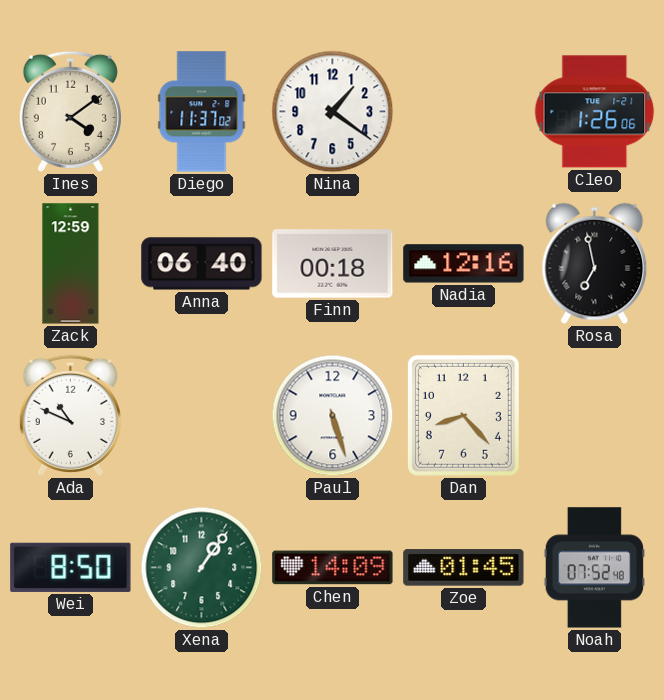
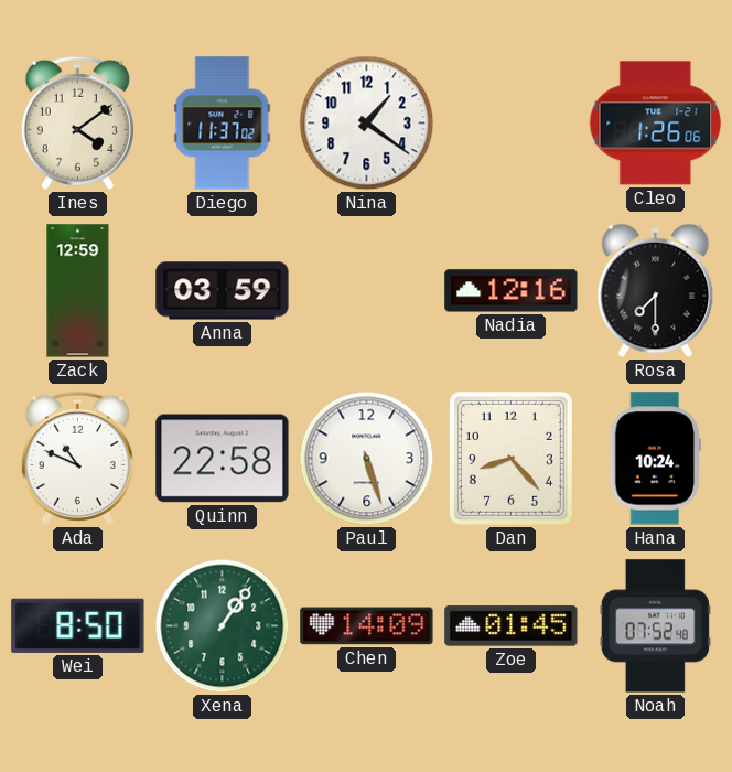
Anna: 06:40 -> 03:59 (223, 291)
Finn: 00:18 -> none (333, 264)
Rosa: 6:58 -> 7:30 (656, 291)
Quinn: none -> 22:58 (223, 459)
Hana: none -> 10:24 (655, 459)
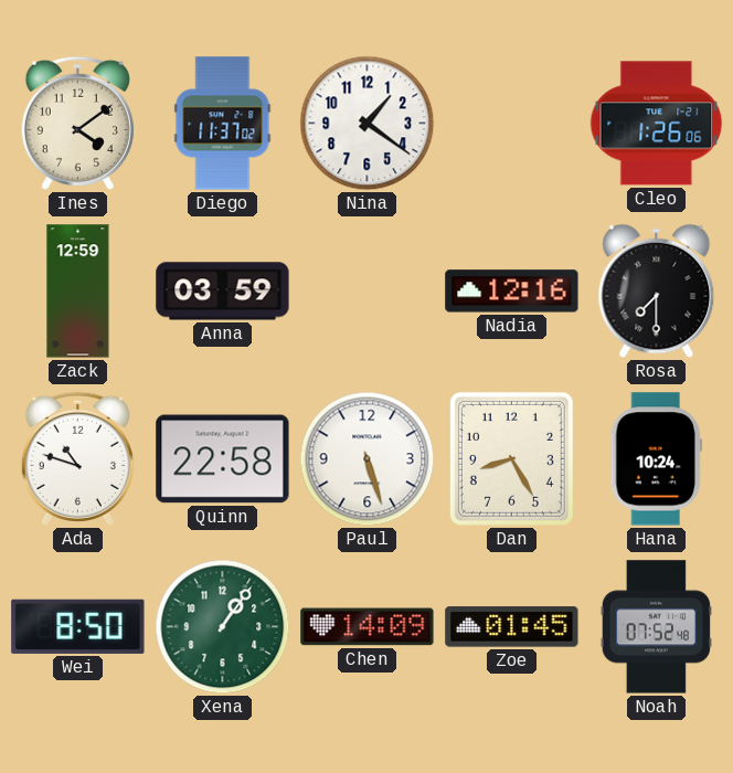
Ada: 10:49 -> 10:48 (77, 458)
Dan: 8:23 -> 8:25 (511, 458)
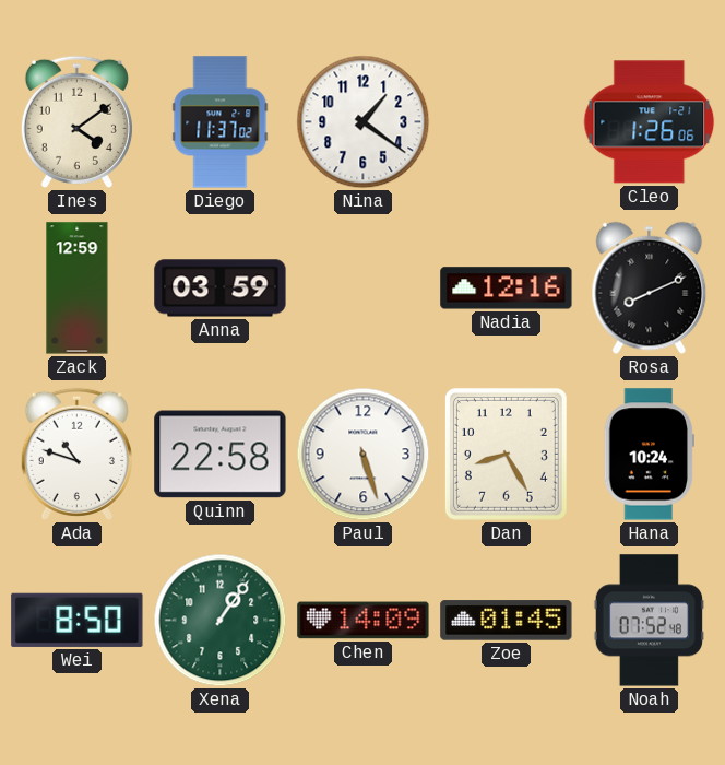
Rosa: 7:30 -> 8:11 (650, 289)
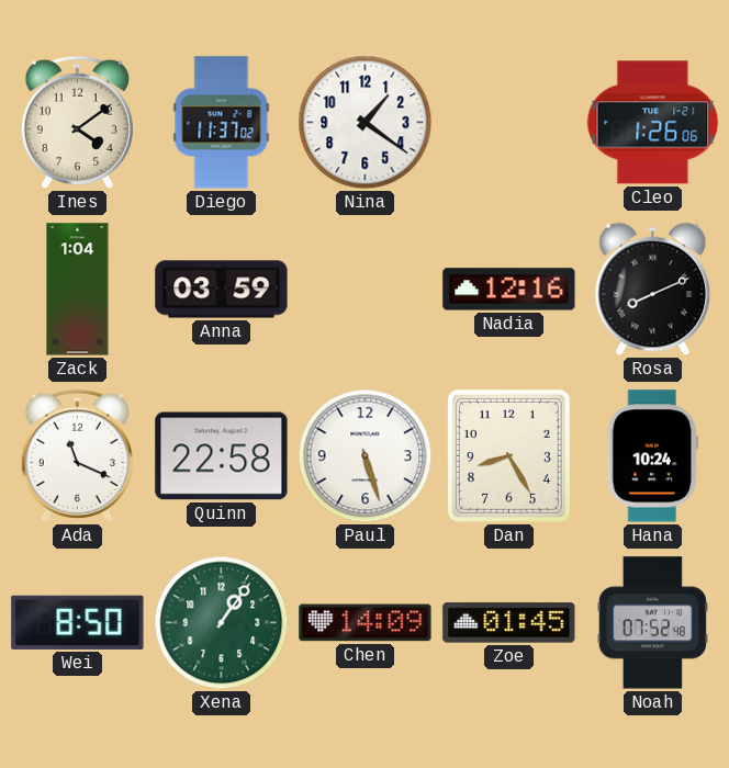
Zack: 12:59 -> 1:04 (78, 290)
Ada: 10:48 -> 11:19 (77, 455)
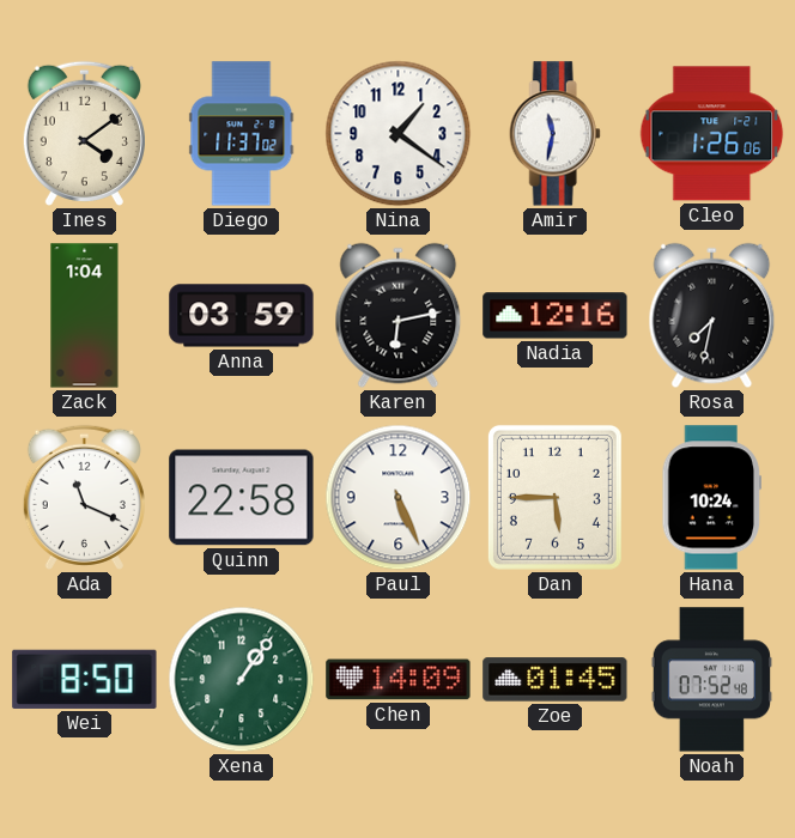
Amir: none -> 11:32 (554, 134)
Karen: none -> 6:13 (399, 316)
Rosa: 8:11 -> 7:32 (712, 316)
Paul: 5:27 -> 5:26 (399, 498)
Dan: 8:25 -> 5:45 (554, 497)
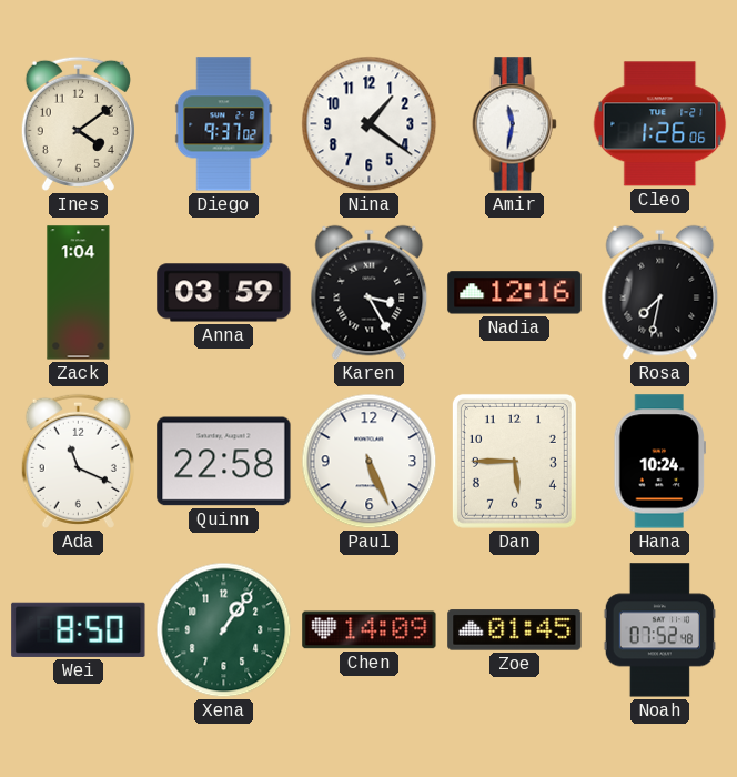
Diego: 11:37 -> 9:37 (224, 124)
Karen: 6:13 -> 3:25 (370, 293)
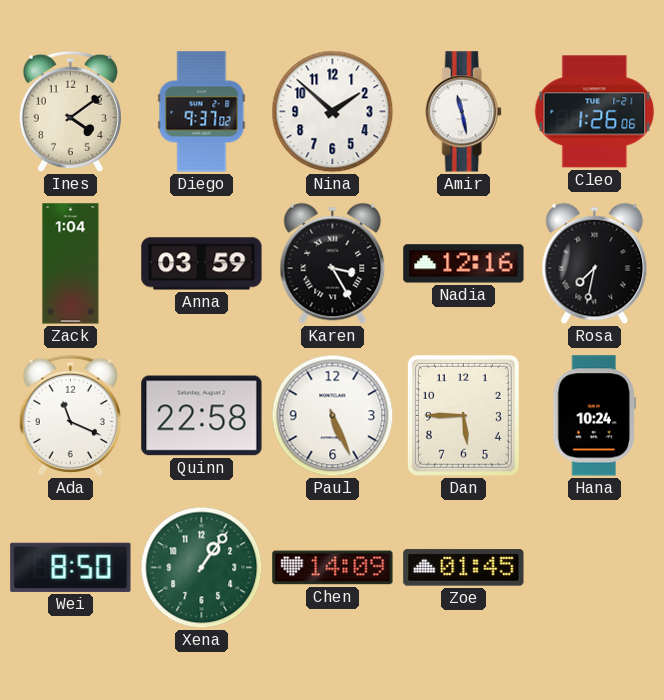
Nina: 1:21 -> 1:52 (333, 112)
Amir: 11:32 -> 11:28 (463, 112)
Noah: 07:52 -> none (659, 630)
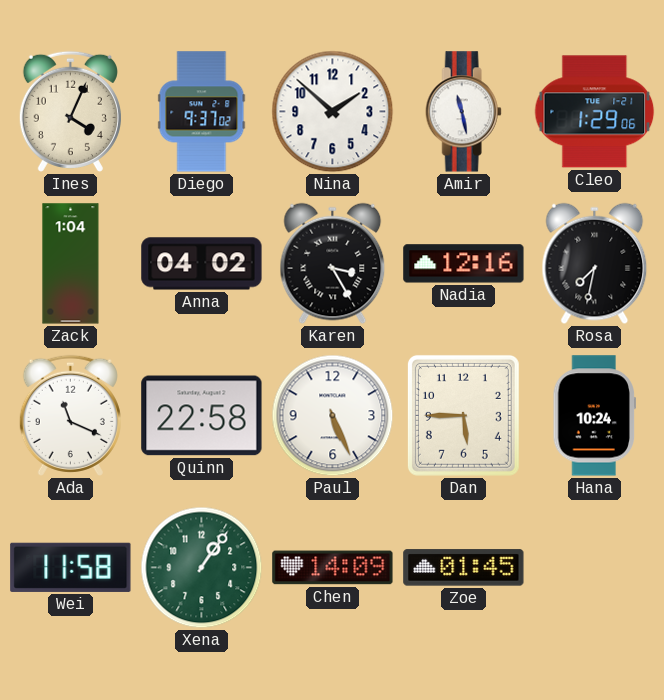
Ines: 4:09 -> 4:04 (70, 111)
Cleo: 1:26 -> 1:29 (595, 112)
Anna: 03:59 -> 04:02 (202, 264)
Wei: 8:50 -> 11:58 (71, 567)
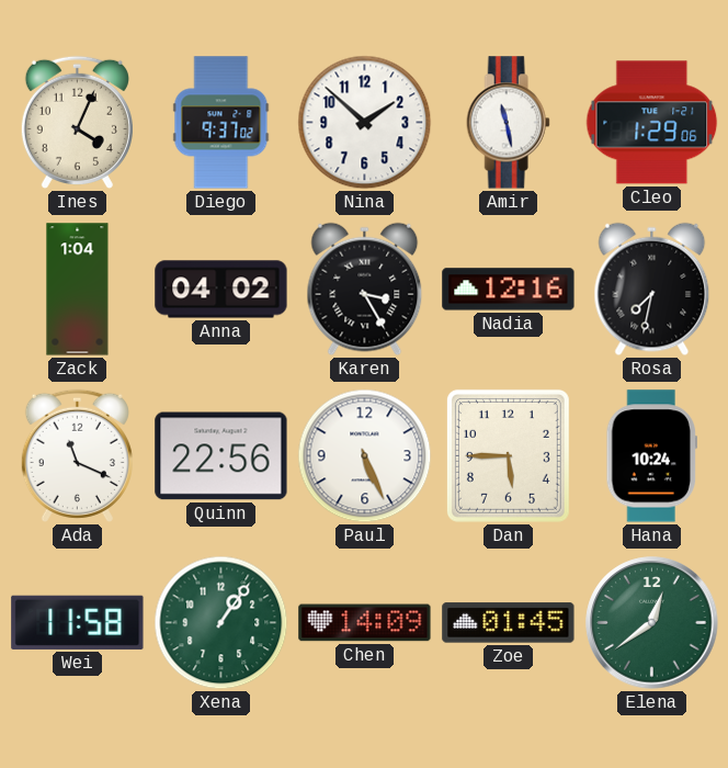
Quinn: 22:58 -> 22:56 (221, 456)
Elena: none -> 12:39 (652, 623)
